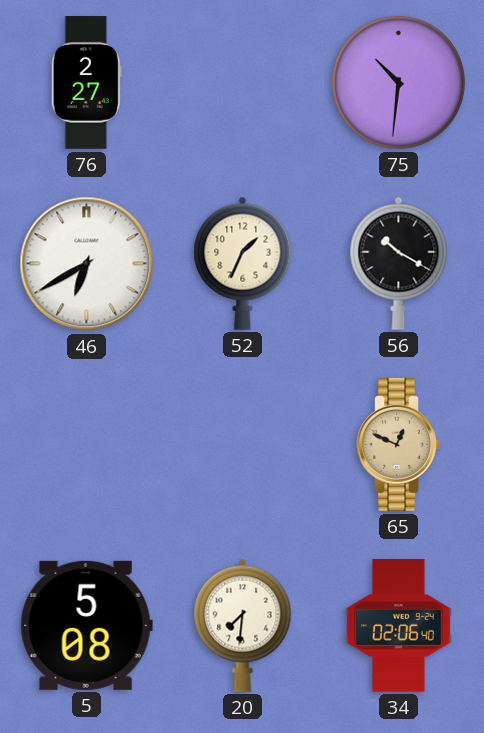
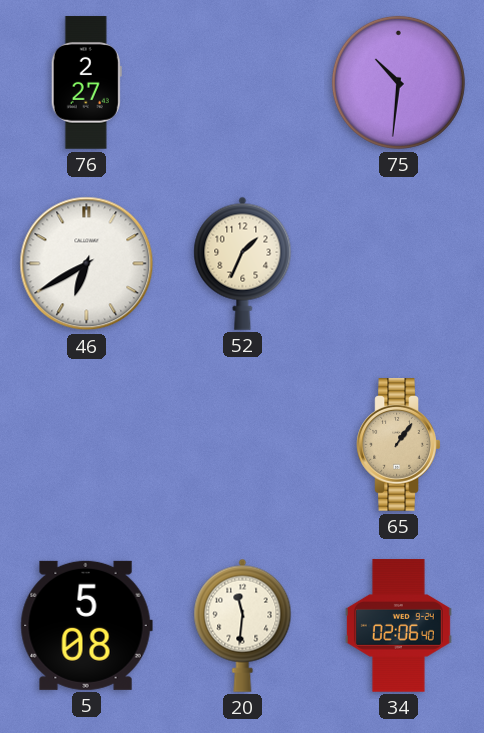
56: 10:20 -> none (399, 263)
65: 12:49 -> 1:06 (399, 445)
20: 7:31 -> 11:31 (243, 625)
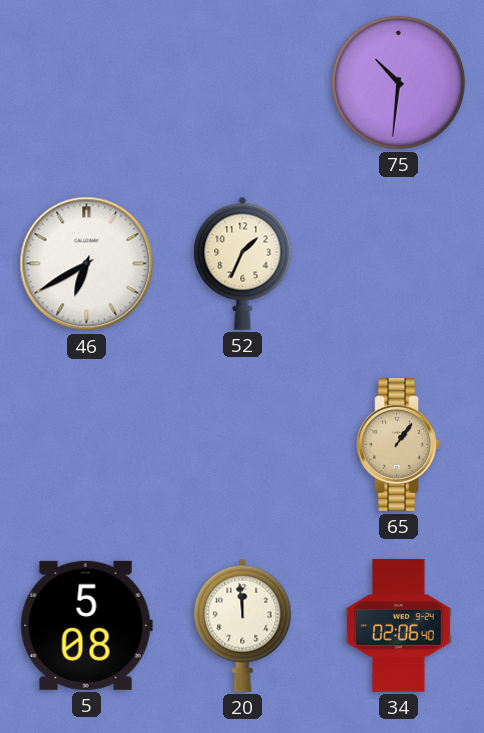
76: 2:27 -> none (86, 83)
20: 11:31 -> 11:59 (243, 625)
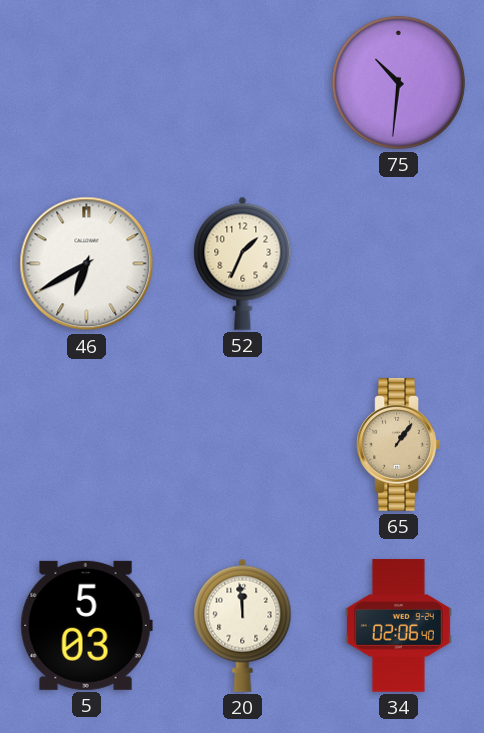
5: 5:08 -> 5:03 (86, 625)
